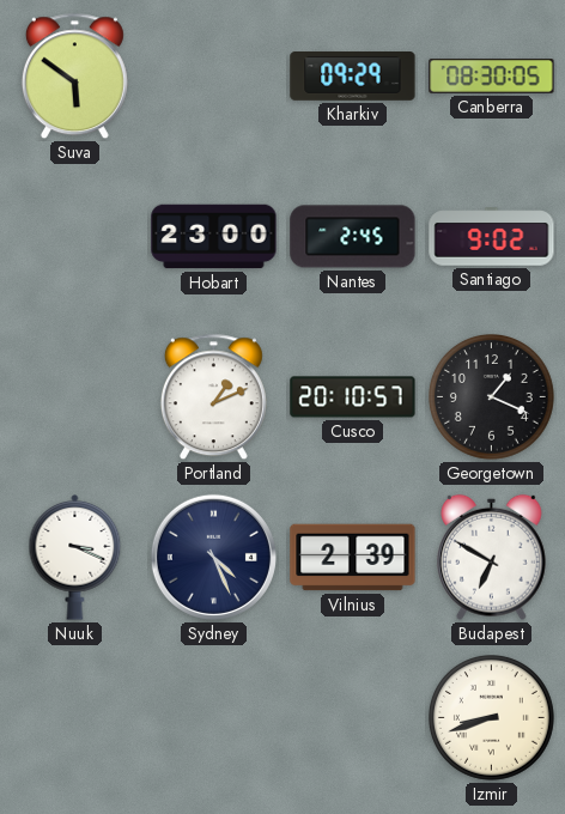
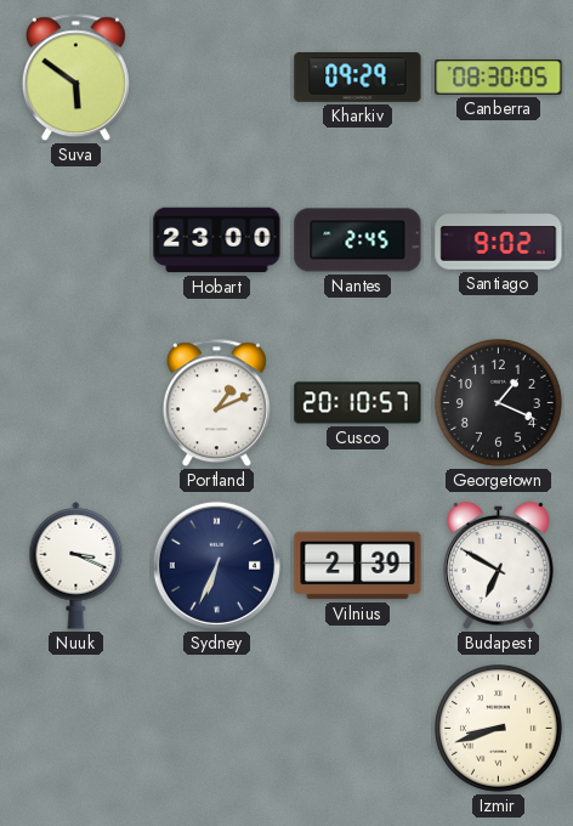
Sydney: 4:26 -> 6:34 (216, 565)
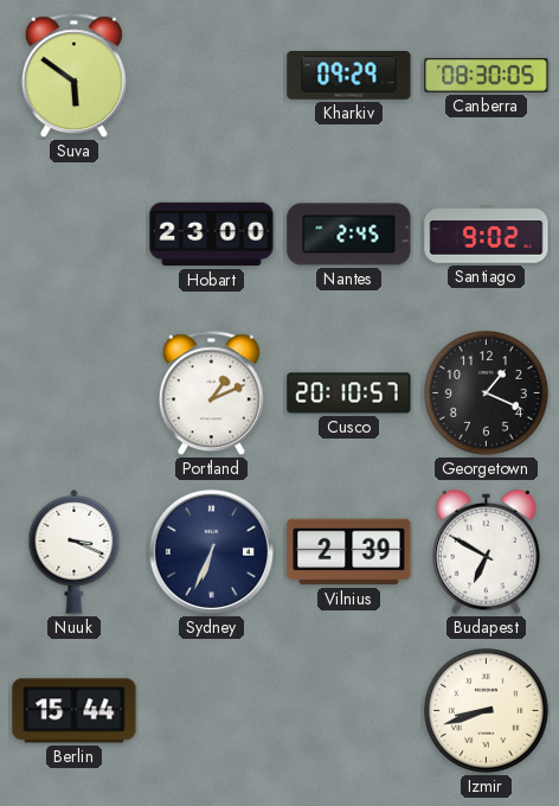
Berlin: none -> 15:44 (75, 711)
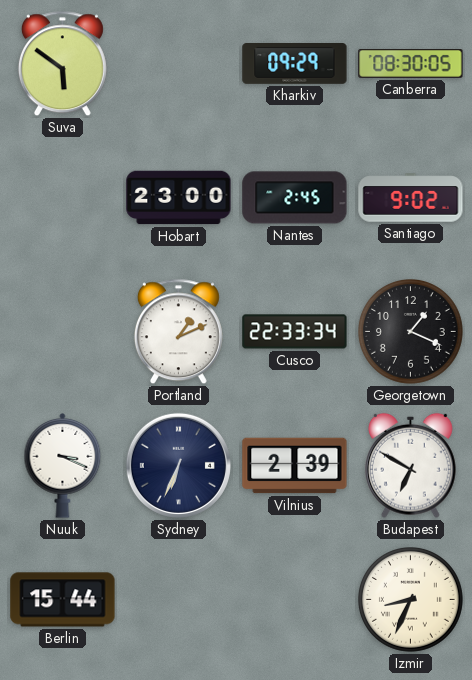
Cusco: 20:10 -> 22:33 (295, 332)
Izmir: 8:42 -> 8:34 (411, 600)
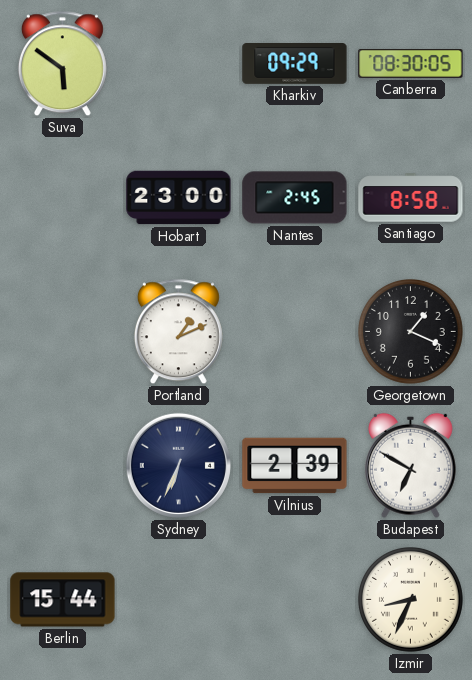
Santiago: 9:02 -> 8:58 (411, 198)
Cusco: 22:33 -> none (295, 332)
Nuuk: 3:19 -> none (63, 466)
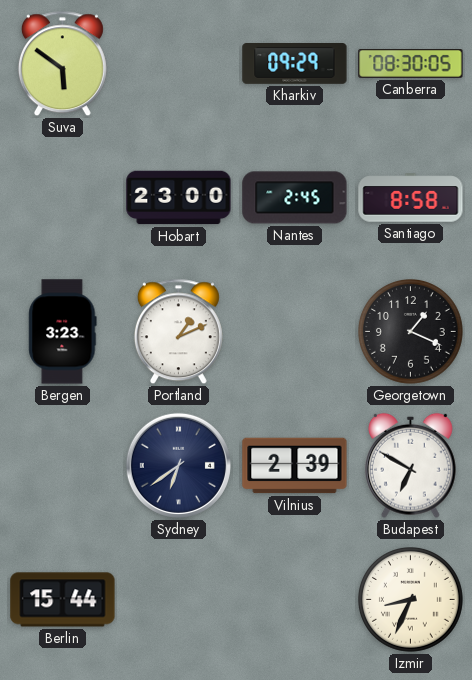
Bergen: none -> 3:23 (63, 332)
Sydney: 6:34 -> 6:39 (178, 465)
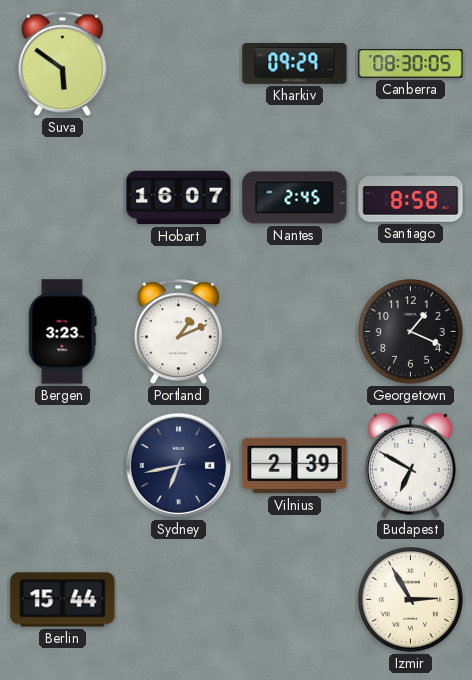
Hobart: 23:00 -> 16:07 (179, 198)
Sydney: 6:39 -> 6:43 (178, 465)
Izmir: 8:34 -> 2:55 (411, 600)
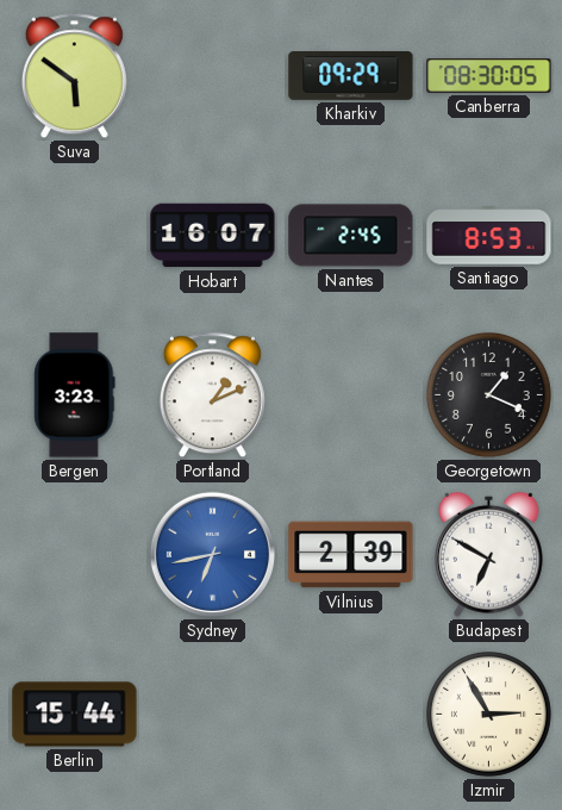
Santiago: 8:58 -> 8:53 (489, 236)
Sydney dial: navy -> blue (212, 554)
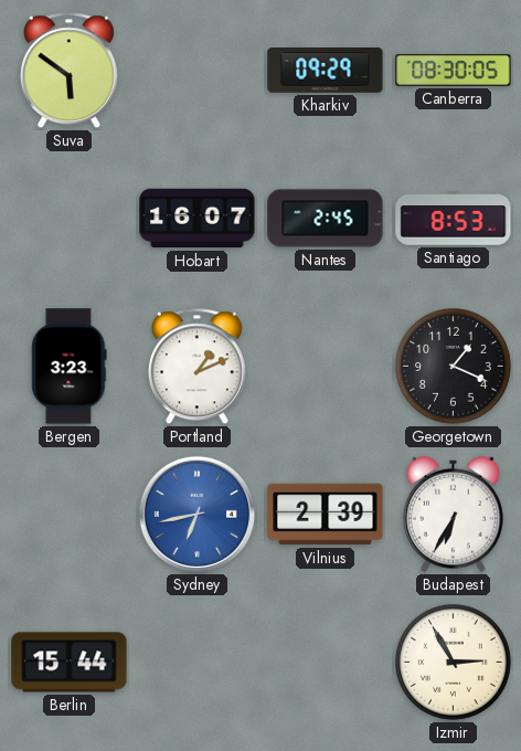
Budapest: 6:50 -> 6:35 (454, 514)
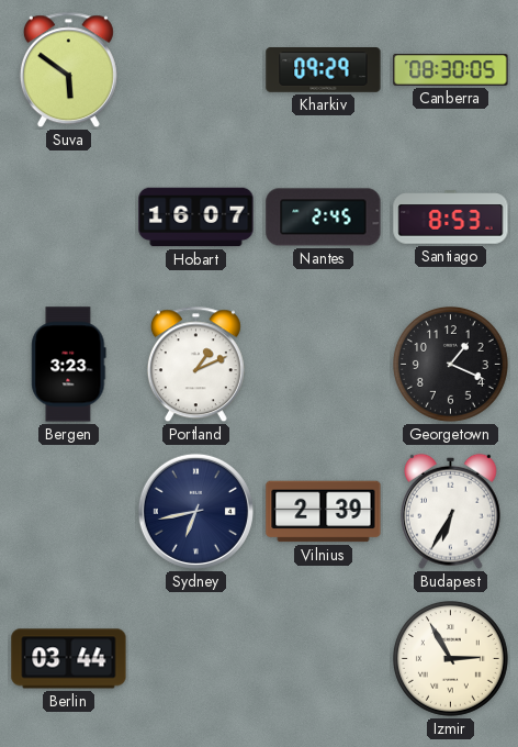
Sydney dial: blue -> navy (195, 511)
Berlin: 15:44 -> 03:44 (69, 659)
